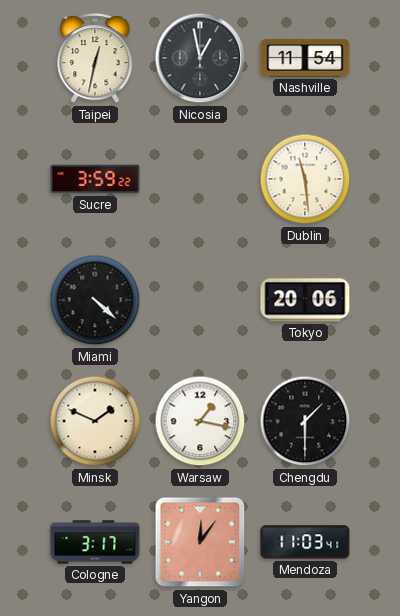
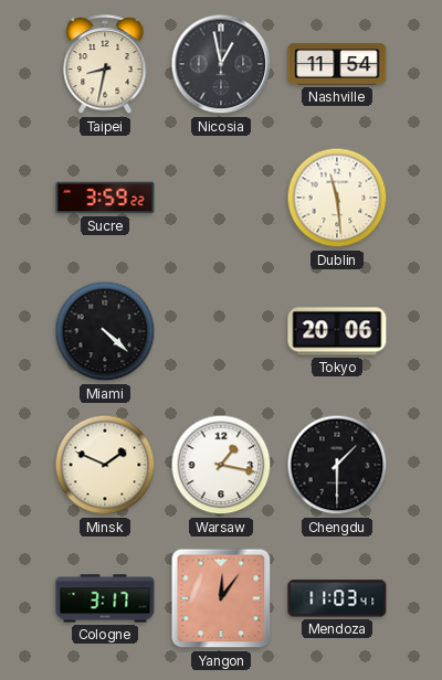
Taipei: 12:32 -> 8:32 (105, 65)
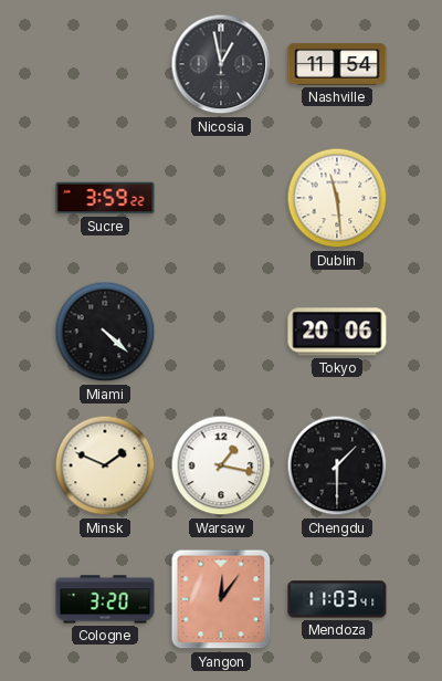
Taipei: 8:32 -> none (105, 65)
Cologne: 3:17 -> 3:20 (105, 599)
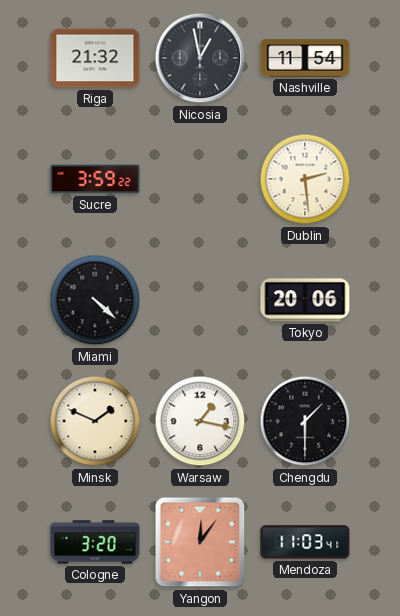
Riga: none -> 21:32 (95, 58)
Dublin: 11:29 -> 2:29 (305, 179)
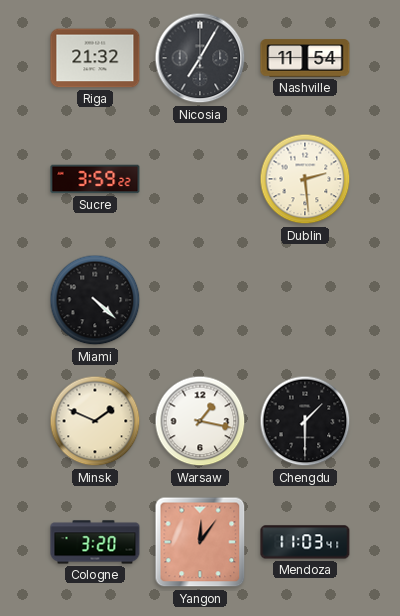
Nicosia: 12:58 -> 7:05 (200, 58)
Tokyo: 20:06 -> none (305, 300)
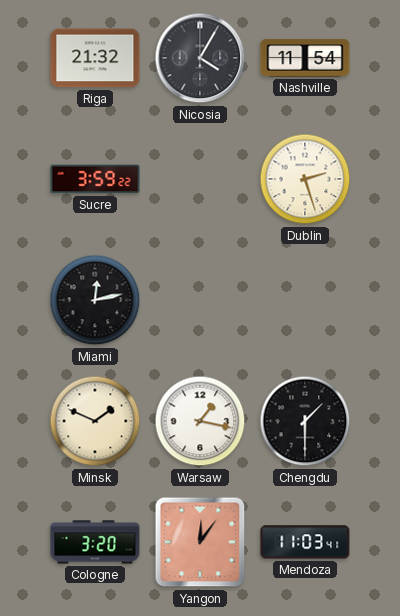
Nicosia: 7:05 -> 4:05 (200, 58)
Dublin: 2:29 -> 2:27 (305, 179)
Miami: 4:22 -> 12:13 (95, 300)
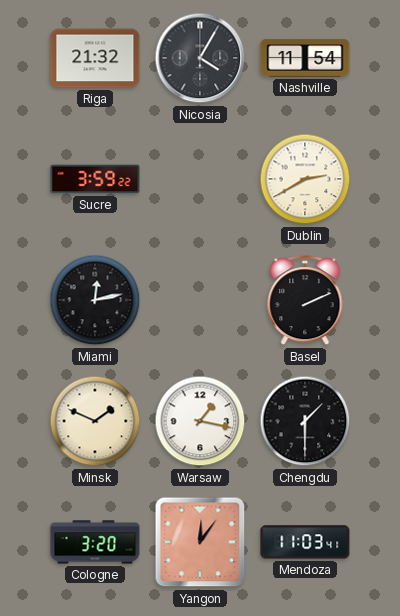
Dublin: 2:27 -> 2:40 (305, 179)
Basel: none -> 2:11 (305, 301)
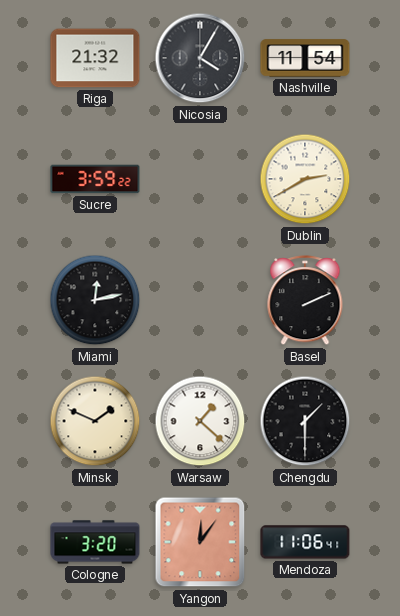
Warsaw: 1:17 -> 1:22 (200, 421)
Mendoza: 11:03 -> 11:06 (305, 542)
